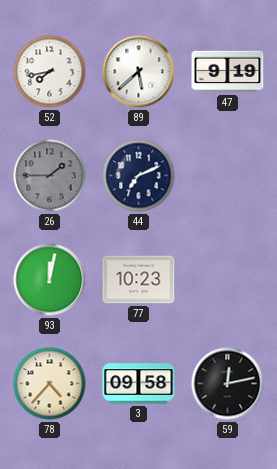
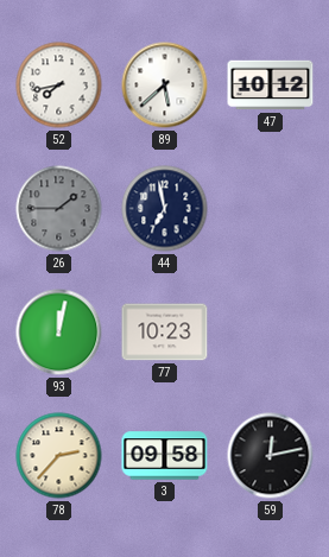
47: 9:19 -> 10:12 (271, 86)
44: 7:11 -> 6:58 (165, 209)
78: 4:37 -> 2:37 (59, 456)
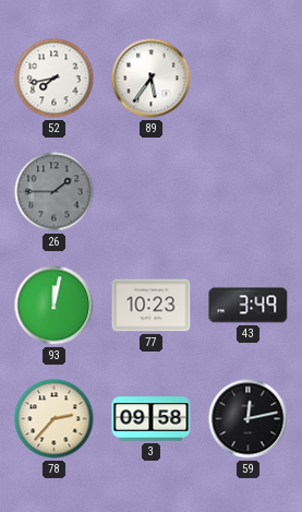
89: 5:38 -> 5:36 (152, 79)
47: 10:12 -> none (271, 86)
44: 6:58 -> none (165, 209)
43: none -> 3:49 (249, 306)
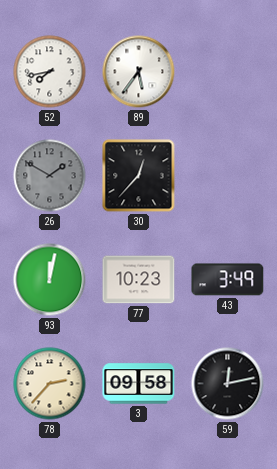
26: 1:45 -> 1:50 (50, 176)
30: none -> 12:37 (139, 176)
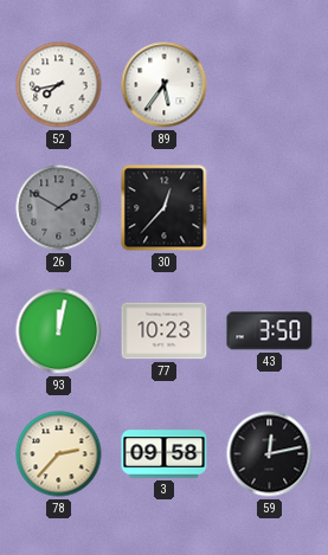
43: 3:49 -> 3:50 (270, 331)
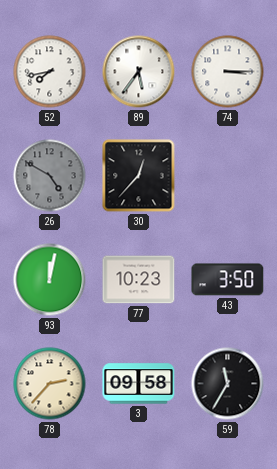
74: none -> 3:15 (228, 72)
26: 1:50 -> 4:50 (50, 176)
59: 12:13 -> 11:35 (228, 384)
